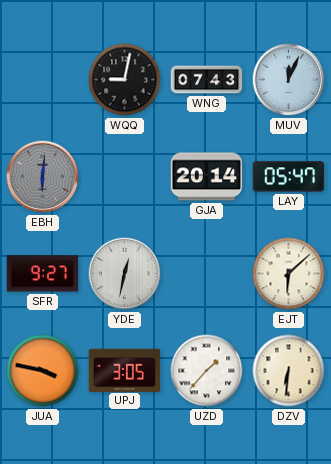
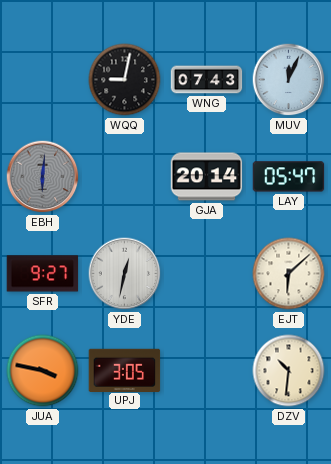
UZD: 1:37 -> none (207, 371)
DZV: 6:31 -> 10:31 (289, 371)
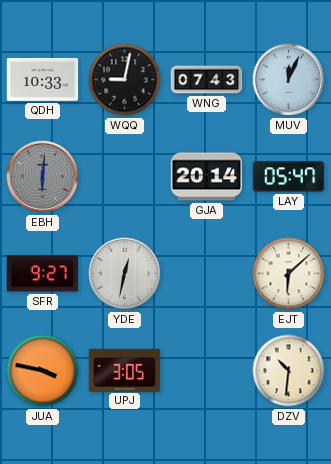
QDH: none -> 10:33 (43, 79)
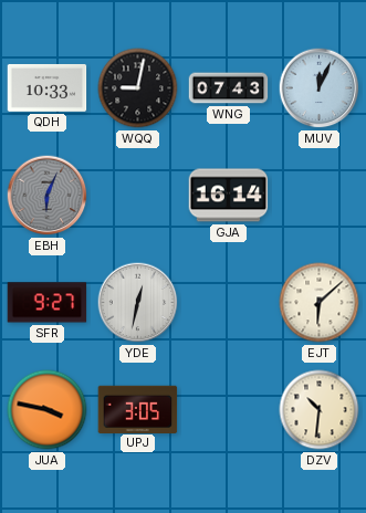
EBH: 6:01 -> 6:04 (48, 196)
GJA: 20:14 -> 16:14 (229, 196)
LAY: 05:47 -> none (289, 177)
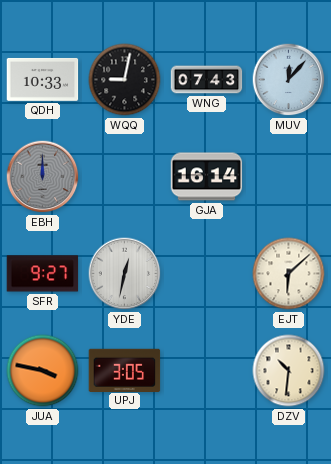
MUV: 12:04 -> 12:07 (289, 80)
EBH: 6:04 -> 12:00 (43, 177)
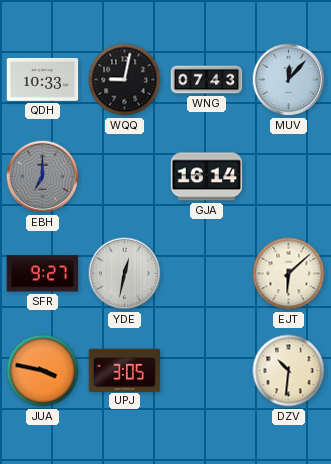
EBH: 12:00 -> 7:00 (43, 177)
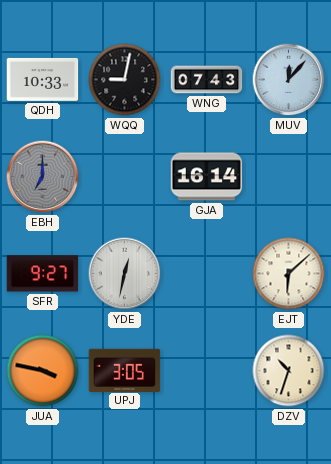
DZV: 10:31 -> 10:33 (289, 371)
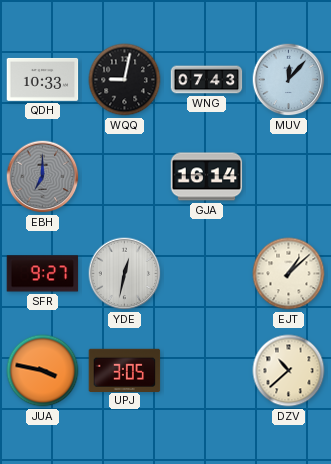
EJT: 6:08 -> 1:08 (289, 274)
DZV: 10:33 -> 10:38 (289, 371)
